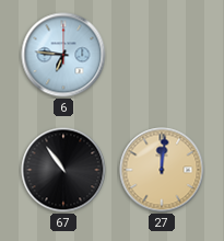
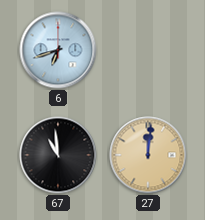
6: 6:46 -> 6:42 (58, 50)
67: 10:54 -> 10:59 (58, 155)
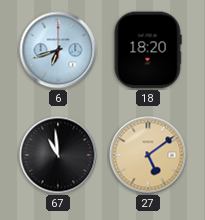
18: none -> 18:20 (148, 50)
27: 12:01 -> 5:09 (148, 155)
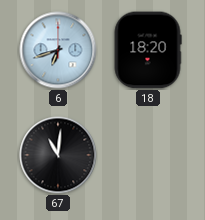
67: 10:59 -> 11:01 (58, 155)
27: 5:09 -> none (148, 155)
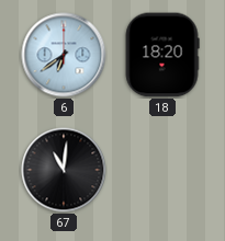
6: 6:42 -> 6:39 (64, 55)
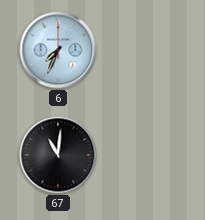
6: 6:39 -> 7:34 (58, 50)
18: 18:20 -> none (162, 55)
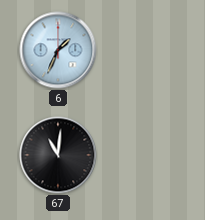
6: 7:34 -> 1:34 (58, 50)
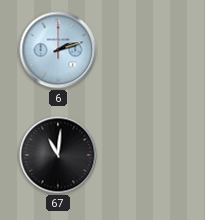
6: 1:34 -> 2:12 (58, 50)
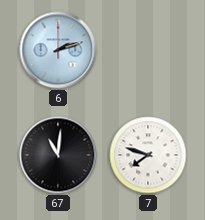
7: none -> 7:48 (148, 155)
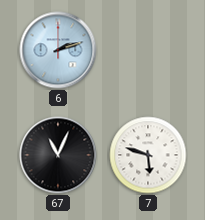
67: 11:01 -> 11:04 (58, 155)
7: 7:48 -> 5:48 (148, 155)
